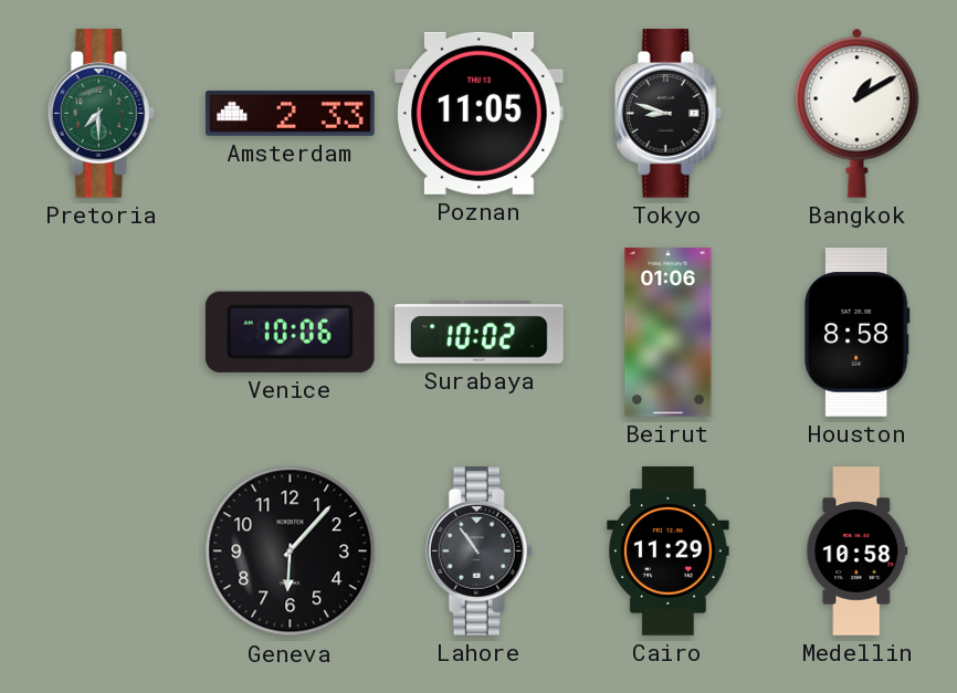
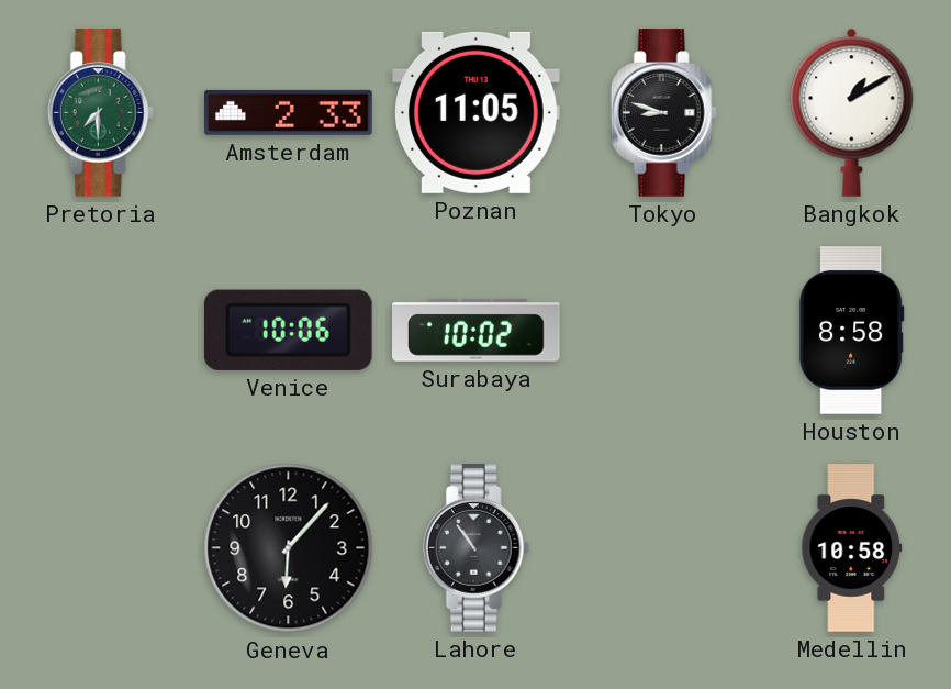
Beirut: 01:06 -> none (669, 333)
Cairo: 11:29 -> none (669, 552)
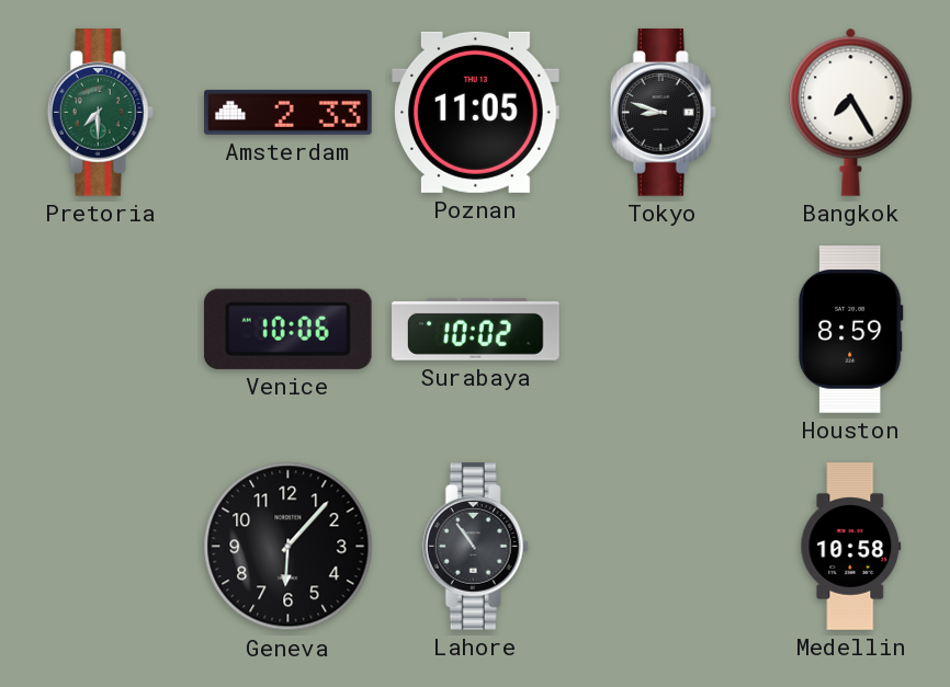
Bangkok: 1:10 -> 7:25 (851, 112)
Houston: 8:58 -> 8:59 (850, 330)
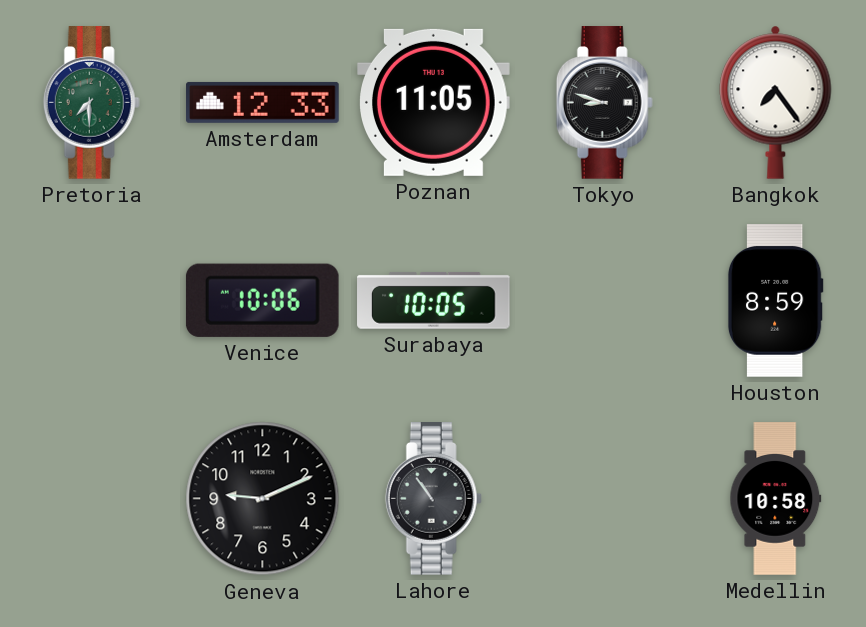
Amsterdam: 2:33 -> 12:33 (263, 102)
Bangkok: 7:25 -> 7:24 (776, 102)
Surabaya: 10:02 -> 10:05 (434, 300)
Geneva: 6:07 -> 9:11 (263, 499)
